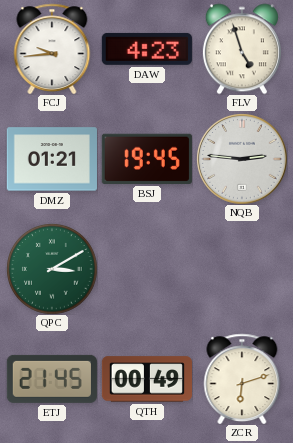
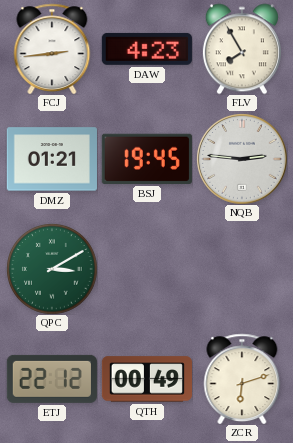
FCJ: 9:44 -> 2:44 (52, 49)
FLV: 4:57 -> 7:55 (242, 49)
ETJ: 21:45 -> 22:12 (52, 379)
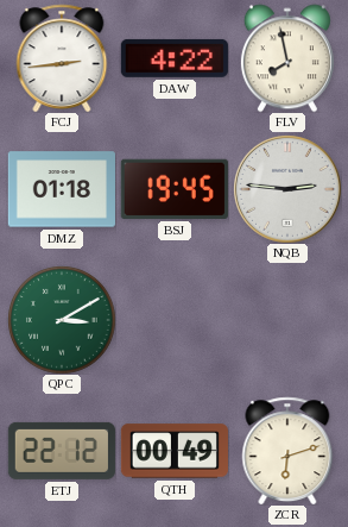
DAW: 4:23 -> 4:22 (175, 58)
FLV: 7:55 -> 7:58 (287, 58)
DMZ: 01:21 -> 01:18 (62, 189)
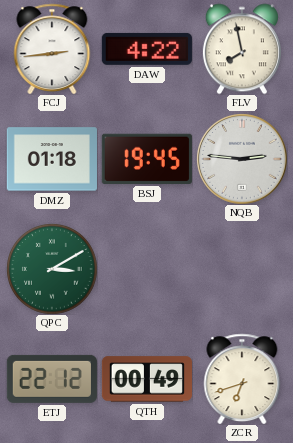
ZCR: 6:12 -> 6:42 (242, 379)
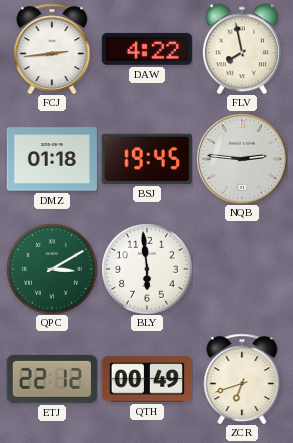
BLY: none -> 5:59 (147, 269)
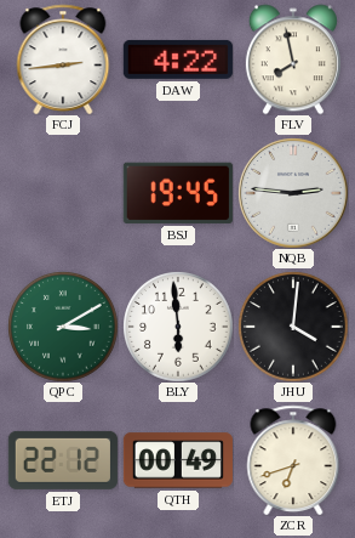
DMZ: 01:18 -> none (52, 159)
JHU: none -> 4:01 (293, 327)
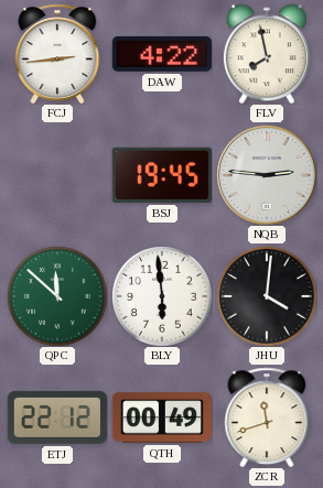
QPC: 3:10 -> 11:52 (57, 296)
ZCR: 6:42 -> 11:42 (267, 417)
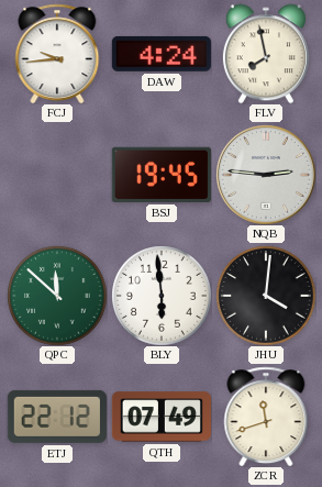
FCJ: 2:44 -> 9:44 (57, 54)
DAW: 4:22 -> 4:24 (162, 54)
QTH: 00:49 -> 07:49 (162, 417)
